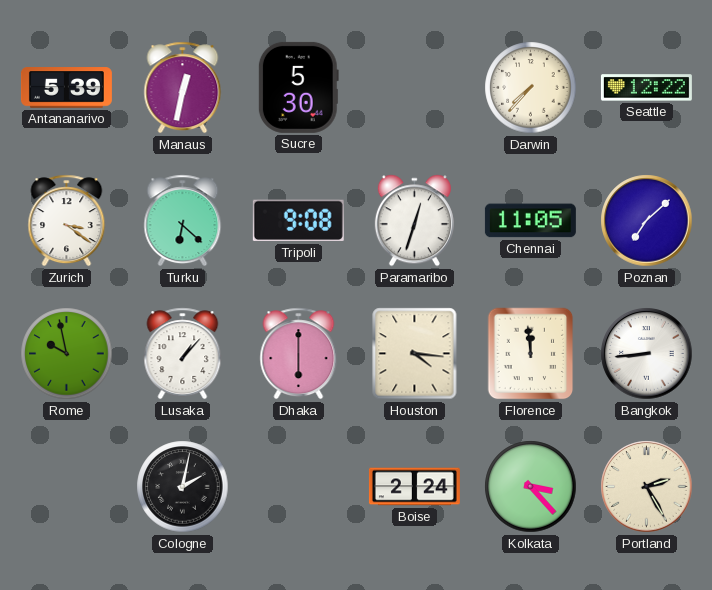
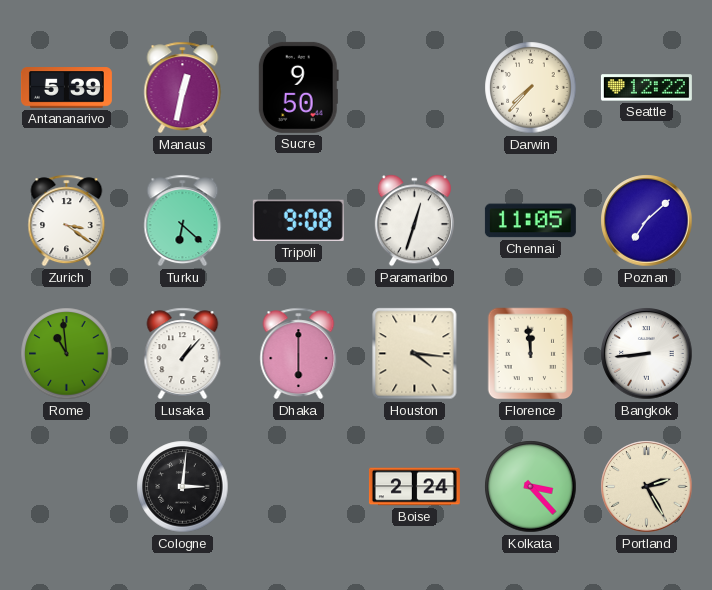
Sucre: 5:30 -> 9:50 (298, 87)
Rome: 9:58 -> 10:59 (67, 354)
Cologne: 2:02 -> 3:01 (183, 487)
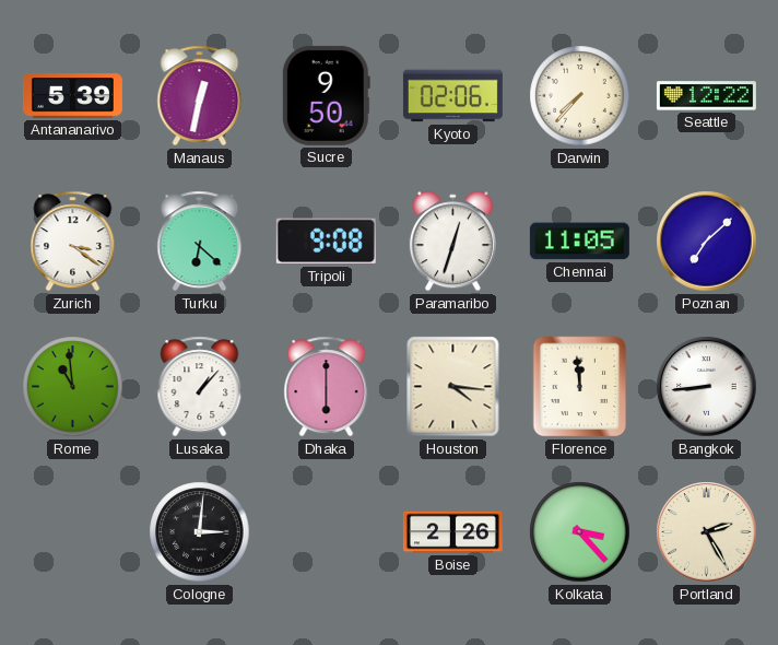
Kyoto: none -> 02:06 (452, 96)
Boise: 2:24 -> 2:26 (452, 532)
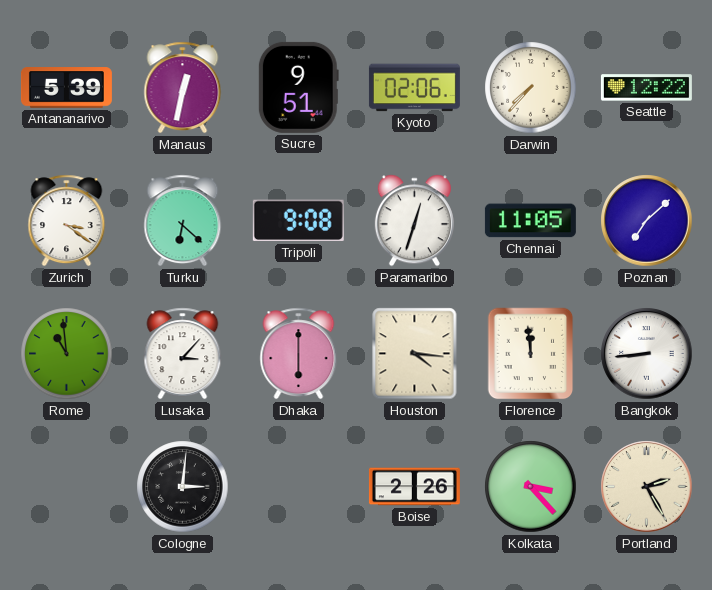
Sucre: 9:50 -> 9:51 (298, 87)
Lusaka: 1:07 -> 3:07 (183, 354)
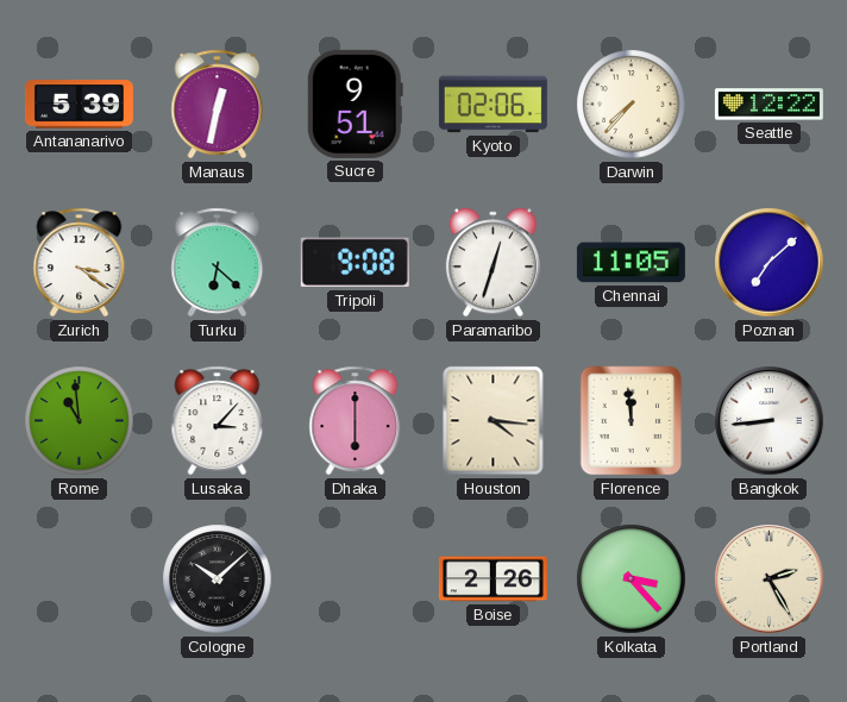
Cologne: 3:01 -> 10:08 (218, 579)
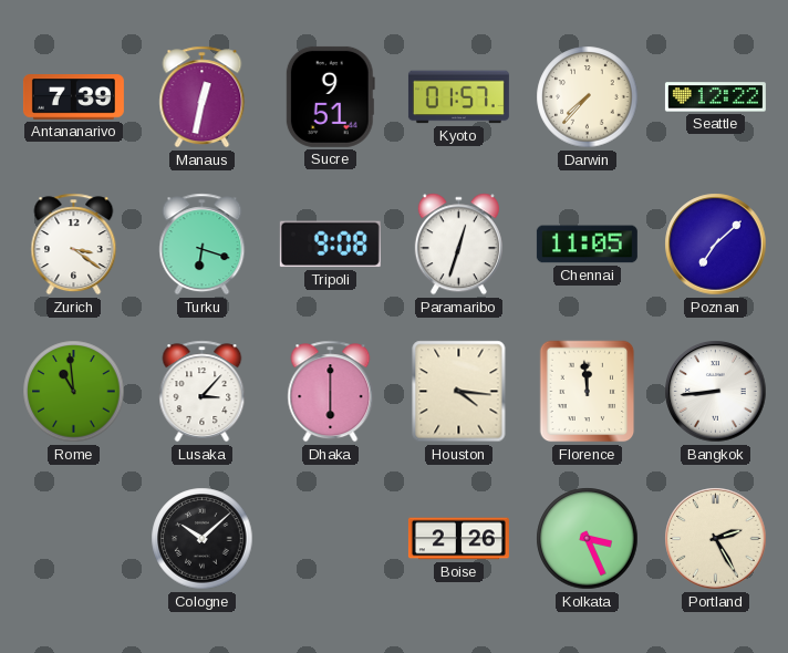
Antananarivo: 5:39 -> 7:39 (73, 97)
Kyoto: 02:06 -> 01:57 (458, 97)
Turku: 6:22 -> 6:18 (203, 245)
Kolkata: 3:23 -> 3:26 (588, 539)
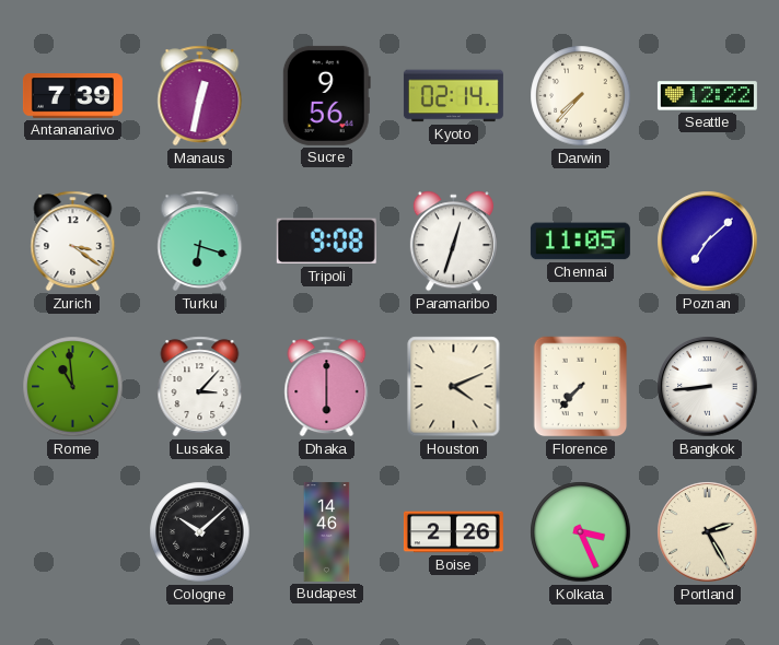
Sucre: 9:51 -> 9:56 (326, 95)
Kyoto: 01:57 -> 02:14 (453, 96)
Houston: 4:16 -> 4:11 (454, 387)
Florence: 11:59 -> 7:37 (581, 387)
Budapest: none -> 14:46 (327, 531)
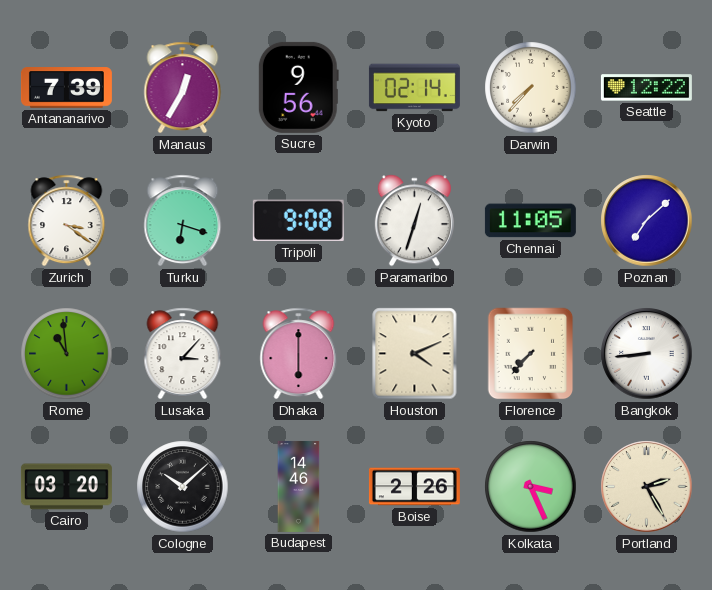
Manaus: 12:32 -> 12:35 (183, 88)
Cairo: none -> 03:20 (66, 487)
